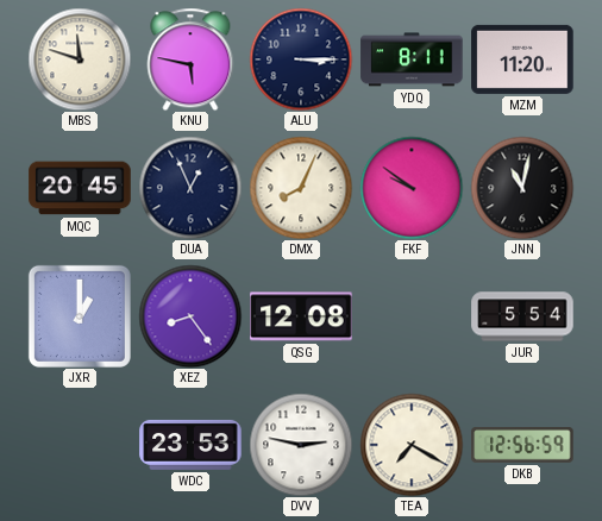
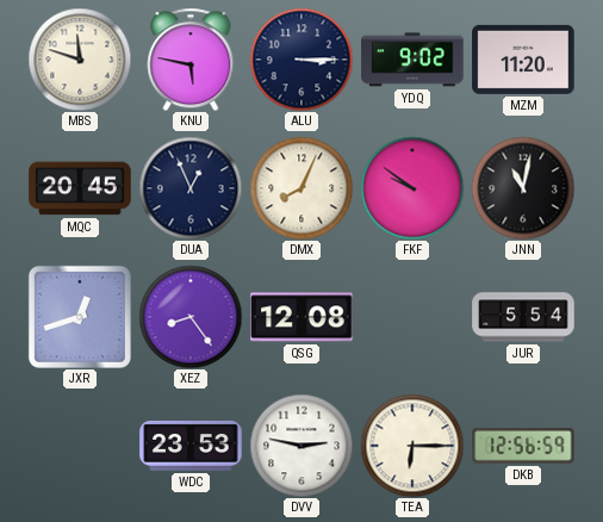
YDQ: 8:11 -> 9:02 (412, 60)
JXR: 1:00 -> 12:42 (80, 317)
TEA: 7:20 -> 6:15 (412, 446)
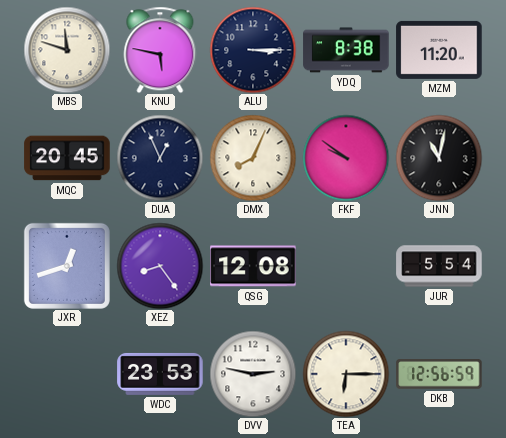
YDQ: 9:02 -> 8:38 (346, 50)
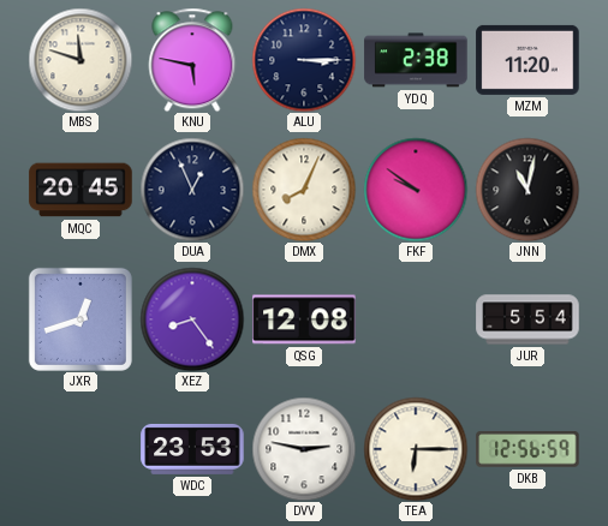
YDQ: 8:38 -> 2:38 (416, 60)
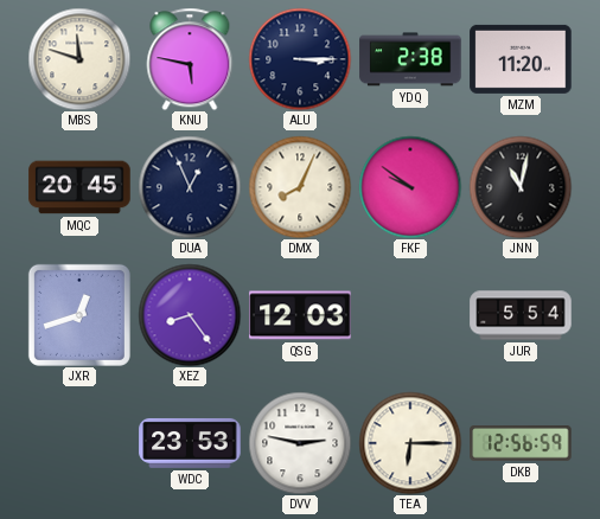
QSG: 12:08 -> 12:03 (300, 315)
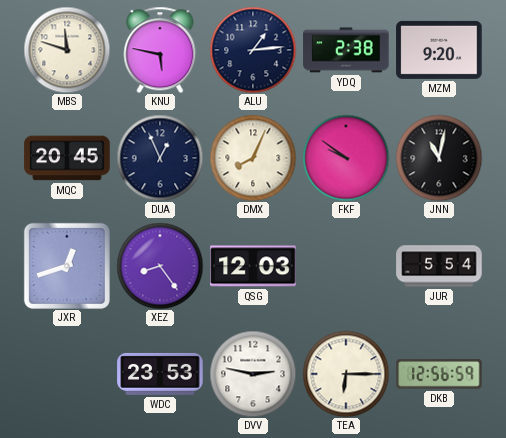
ALU: 3:15 -> 1:14 (253, 50)
MZM: 11:20 -> 9:20 (439, 50)
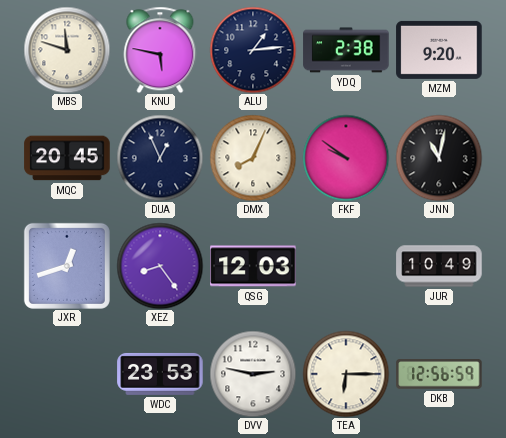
JUR: 5:54 -> 10:49 (439, 266)
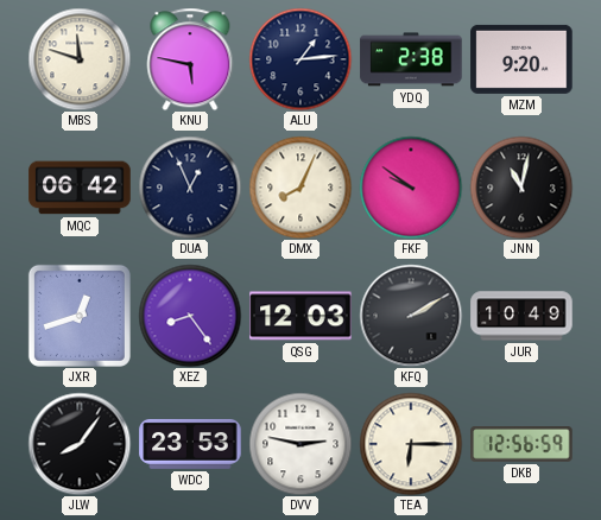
MQC: 20:45 -> 06:42 (80, 188)
KFQ: none -> 2:10 (411, 316)
JLW: none -> 8:06 (80, 444)
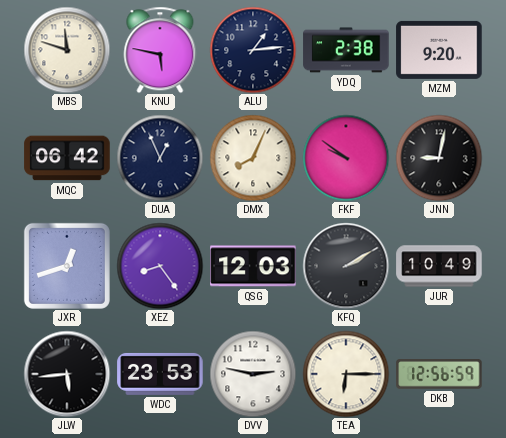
JNN: 11:02 -> 9:02 (439, 158)
JLW: 8:06 -> 5:44 (67, 374)
